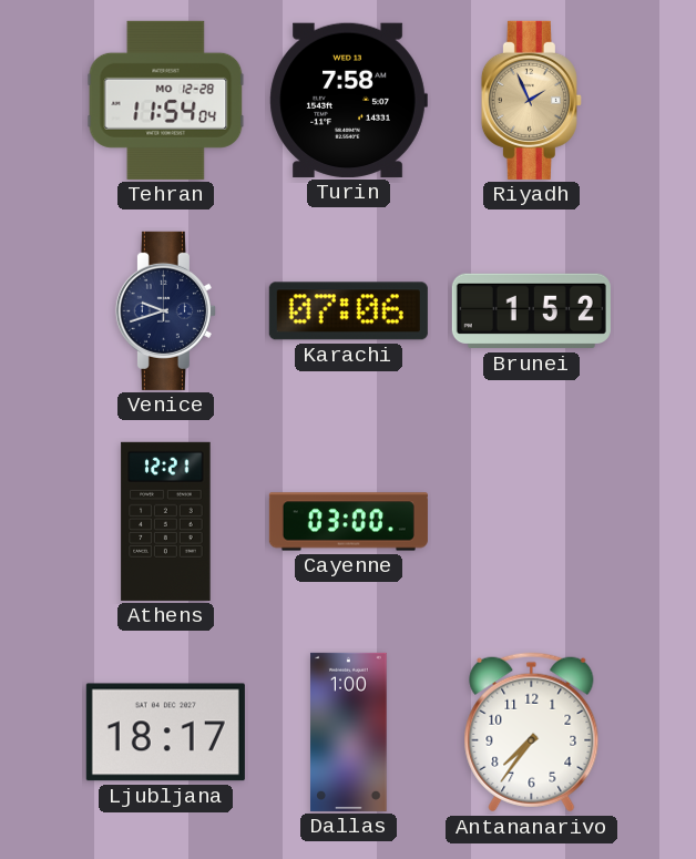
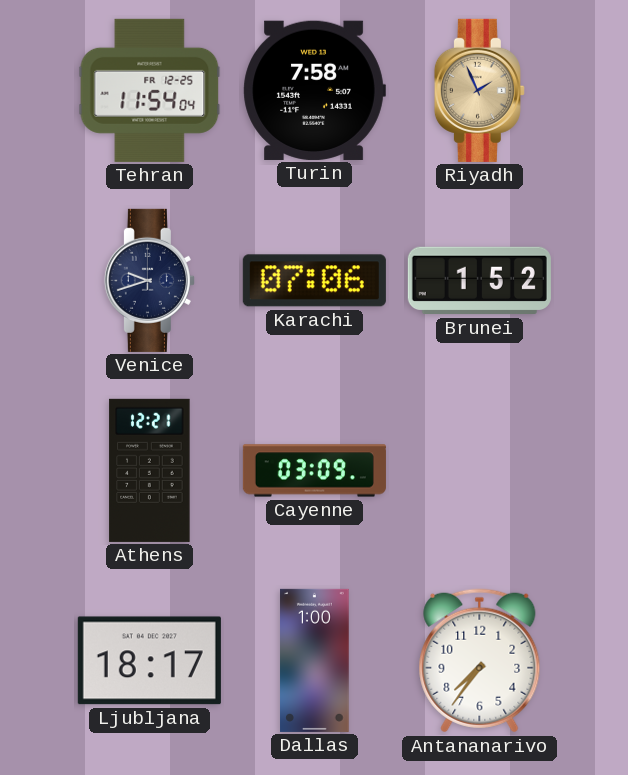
Tehran date: MO 12-28 -> FR 12-25 (150, 90)
Cayenne: 03:00 -> 03:09 (314, 471)
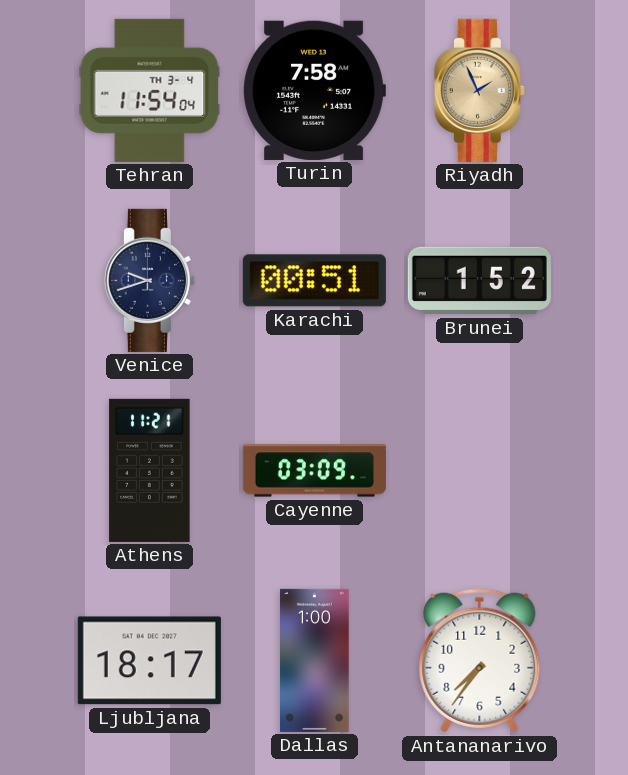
Tehran date: FR 12-25 -> TH 3-4 (150, 90)
Karachi: 07:06 -> 00:51 (314, 281)
Athens: 12:21 -> 11:21 (150, 470)
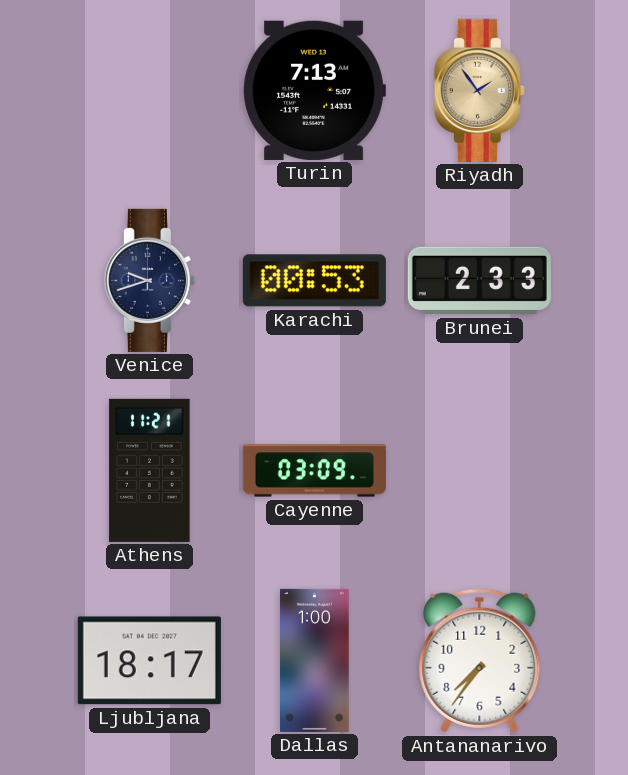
Tehran: 11:54 -> none (150, 90)
Turin: 7:58 -> 7:13 (314, 90)
Riyadh: 1:56 -> 1:54 (479, 90)
Karachi: 00:51 -> 00:53 (314, 281)
Brunei: 1:52 -> 2:33 (479, 281)
